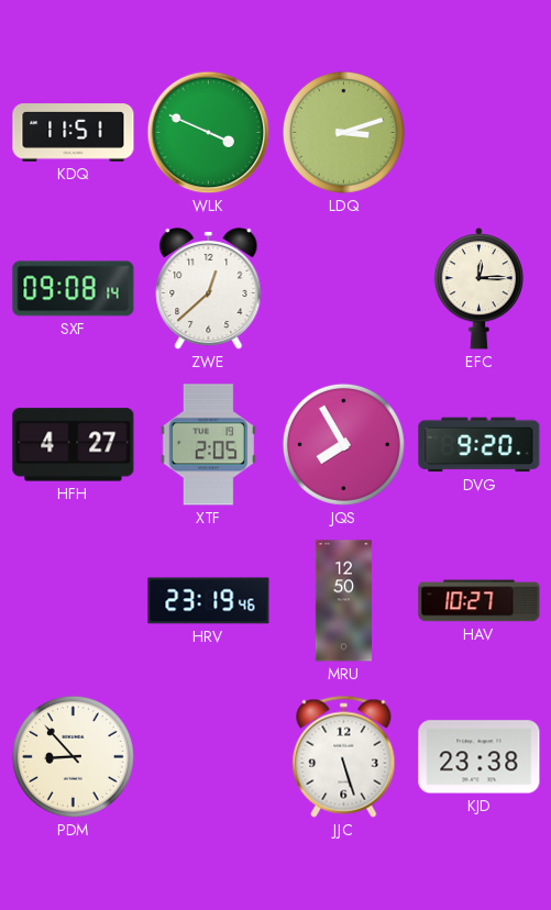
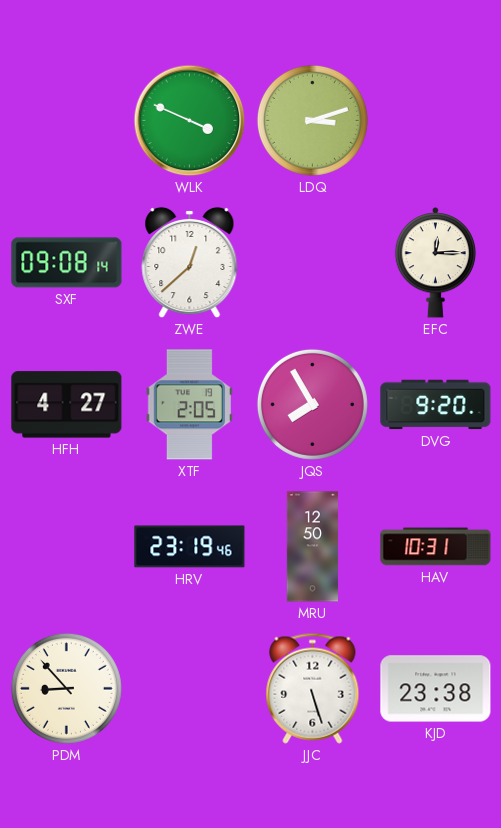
KDQ: 11:51 -> none (74, 133)
HAV: 10:27 -> 10:31 (436, 547)
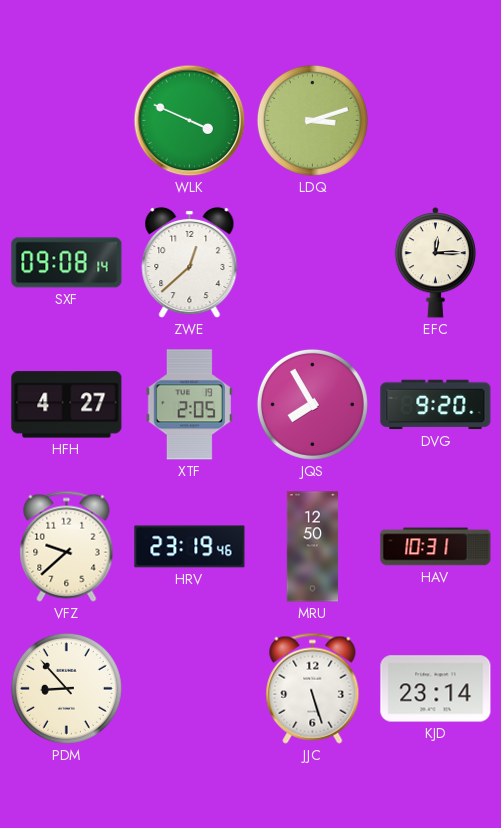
VFZ: none -> 9:38 (67, 546)
KJD: 23:38 -> 23:14 (436, 689)
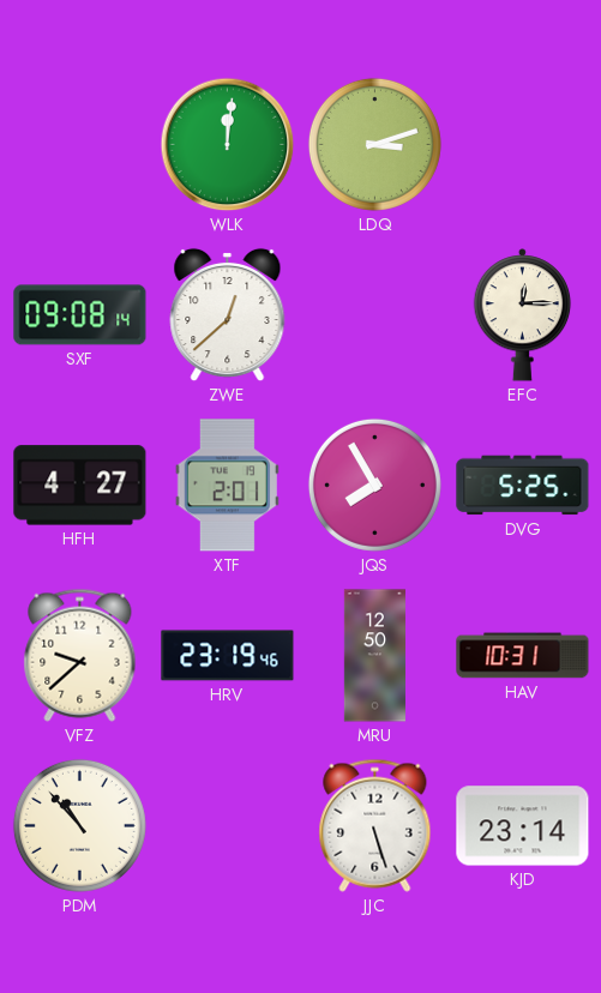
WLK: 3:49 -> 12:01 (228, 145)
XTF: 2:05 -> 2:01 (227, 486)
DVG: 9:20 -> 5:25 (523, 486)
PDM: 8:53 -> 10:53 (79, 825)
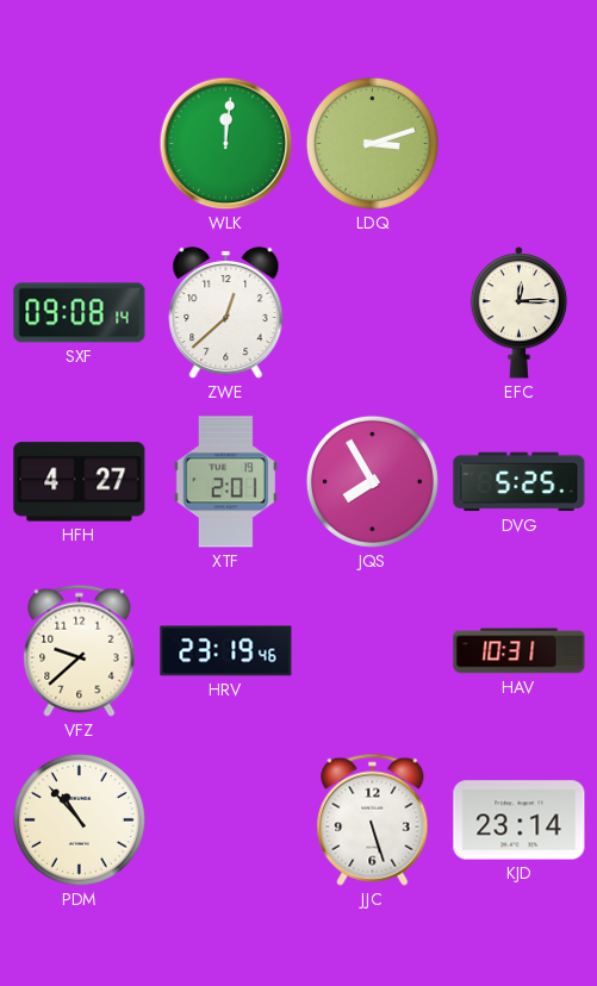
MRU: 12:50 -> none (374, 656)
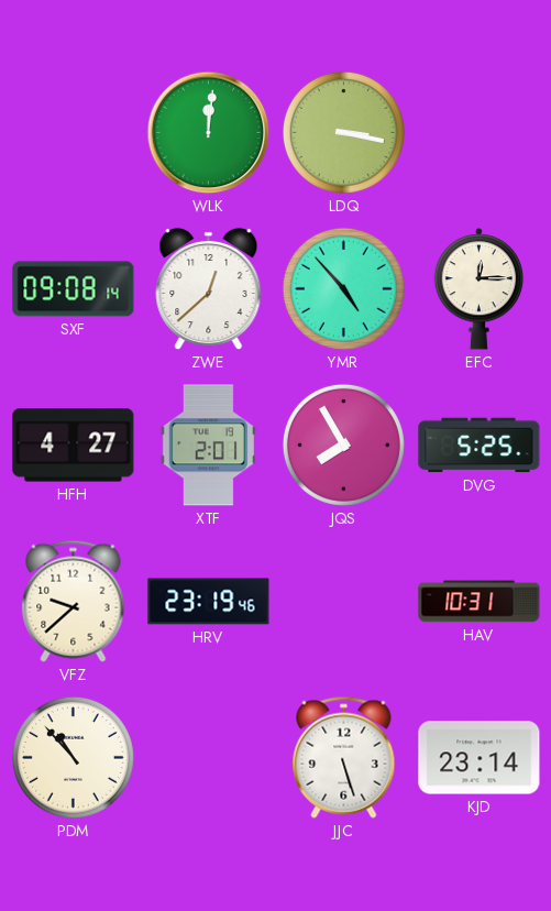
LDQ: 3:12 -> 3:17 (343, 132)
YMR: none -> 4:53 (343, 288)
